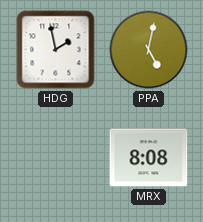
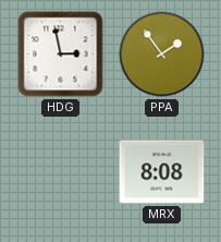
HDG: 1:58 -> 2:58 (61, 55)
PPA: 5:02 -> 1:54 (162, 55)
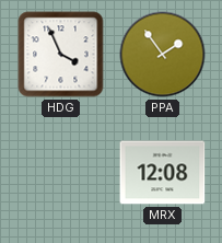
HDG: 2:58 -> 3:56 (61, 55)
MRX: 8:08 -> 12:08 (163, 173)
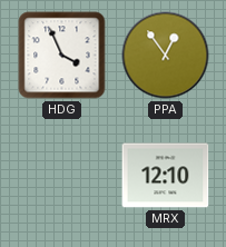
PPA: 1:54 -> 12:54 (166, 56)
MRX: 12:08 -> 12:10 (166, 176)
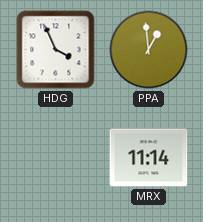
PPA: 12:54 -> 12:59 (149, 50)
MRX: 12:10 -> 11:14 (149, 158)
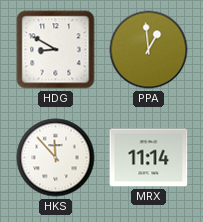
HDG: 3:56 -> 8:50 (56, 50)
HKS: none -> 11:53 (56, 158)
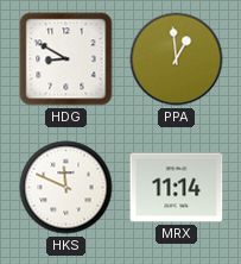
HKS: 11:53 -> 11:49 (66, 188)
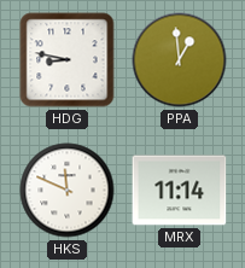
HDG: 8:50 -> 8:47 (68, 60)
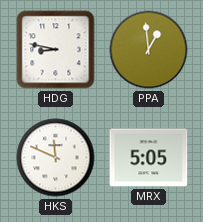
MRX: 11:14 -> 5:05 (149, 158)
